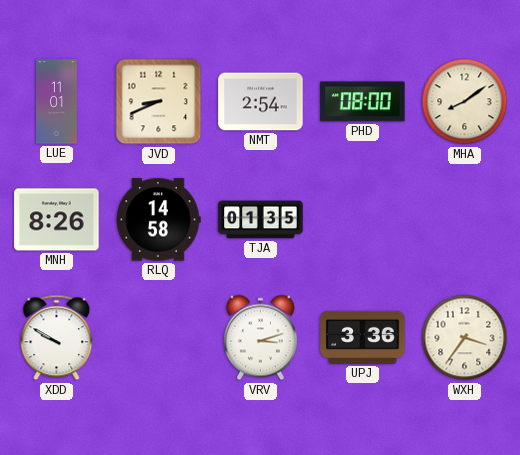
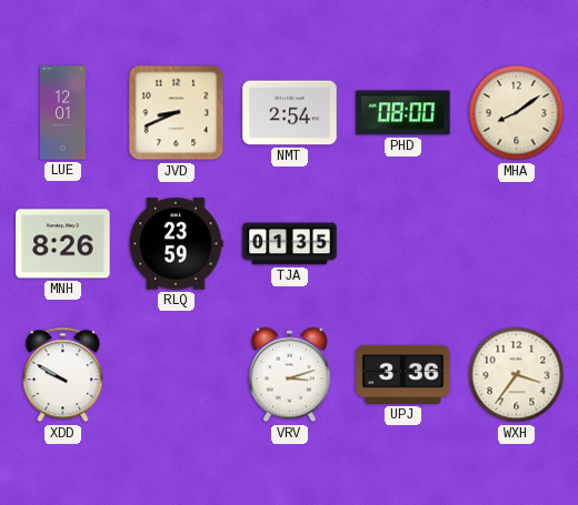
LUE: 11:01 -> 12:01 (63, 113)
RLQ: 14:58 -> 23:59 (176, 244)
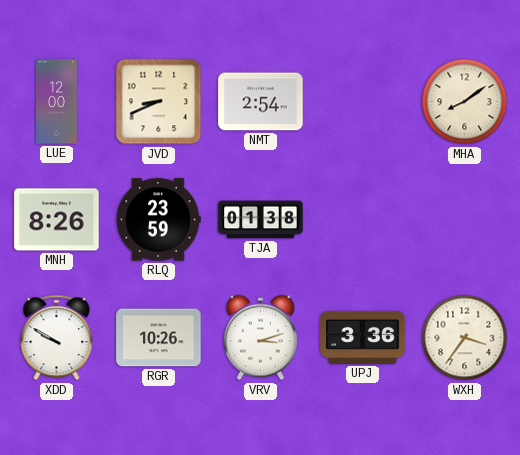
LUE: 12:01 -> 12:00 (57, 102)
PHD: 08:00 -> none (403, 113)
TJA: 01:35 -> 01:38 (261, 220)
RGR: none -> 10:26 (159, 338)
